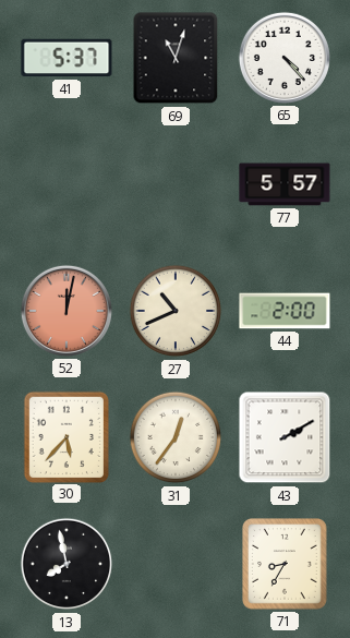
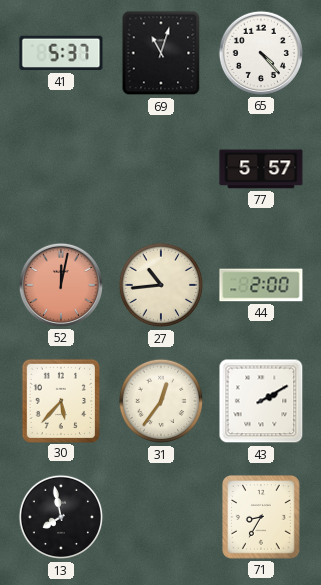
27: 10:41 -> 10:44 (161, 285)
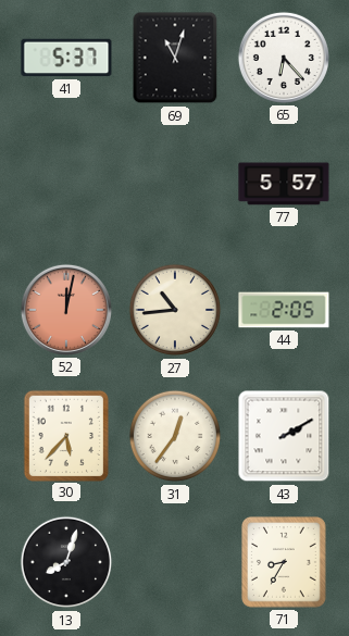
65: 4:23 -> 6:23 (284, 58)
44: 2:00 -> 2:05 (284, 310)
13: 7:58 -> 8:03 (66, 562)
